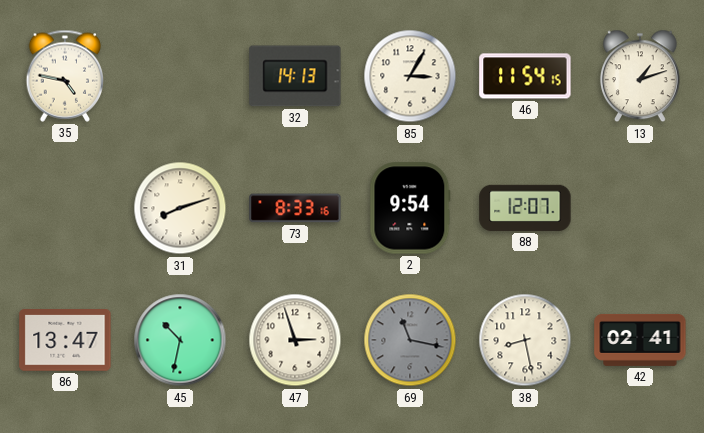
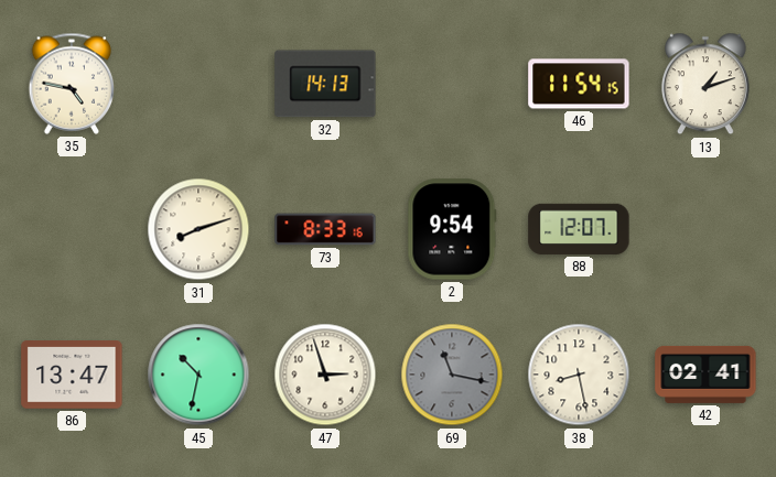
85: 3:05 -> none (410, 76)
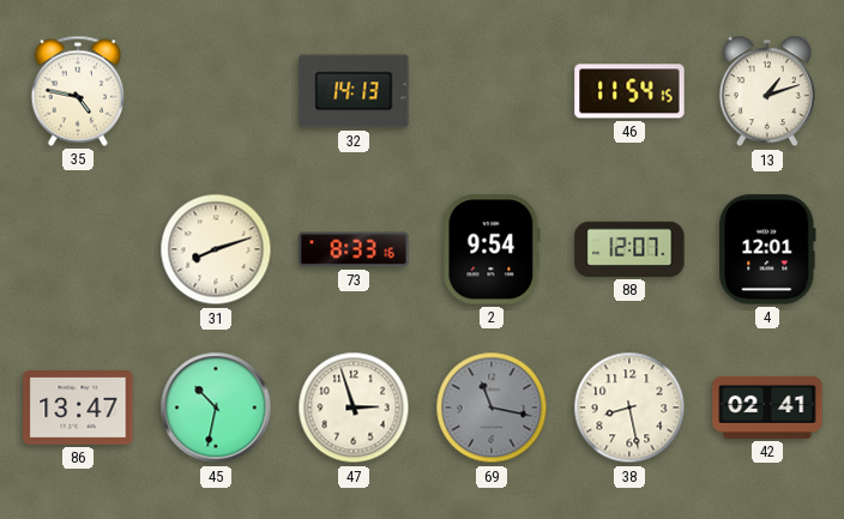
4: none -> 12:01 (767, 249)
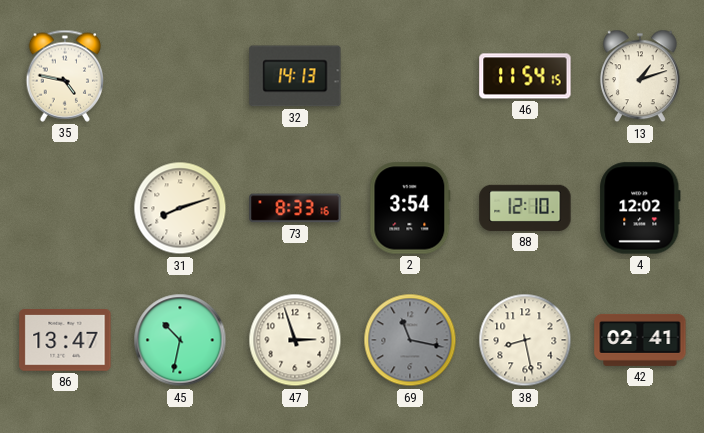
2: 9:54 -> 3:54 (410, 208)
88: 12:07 -> 12:10 (525, 208)
4: 12:01 -> 12:02 (640, 208)
